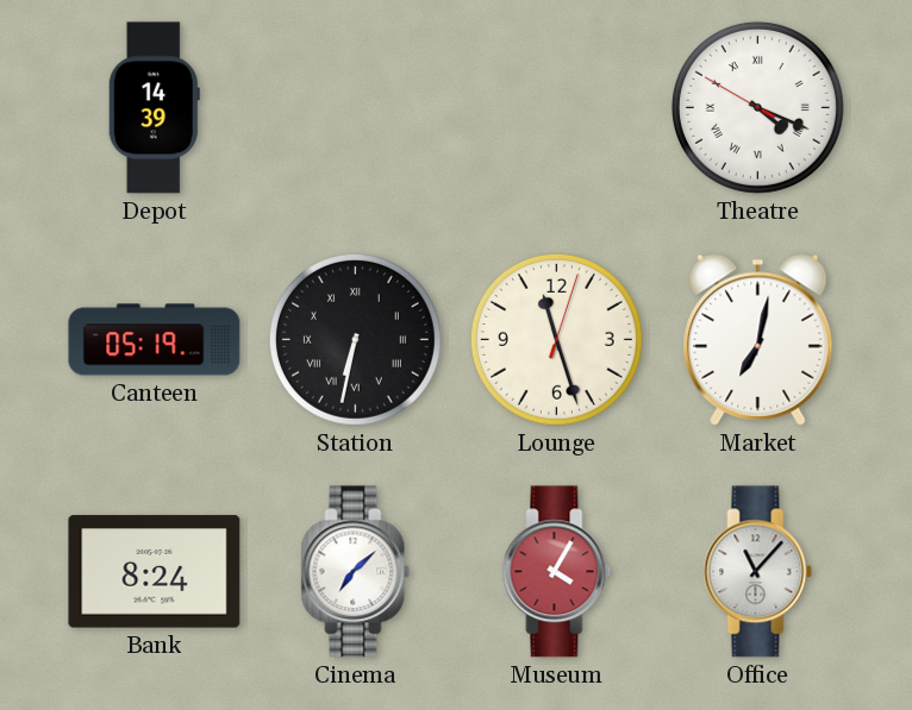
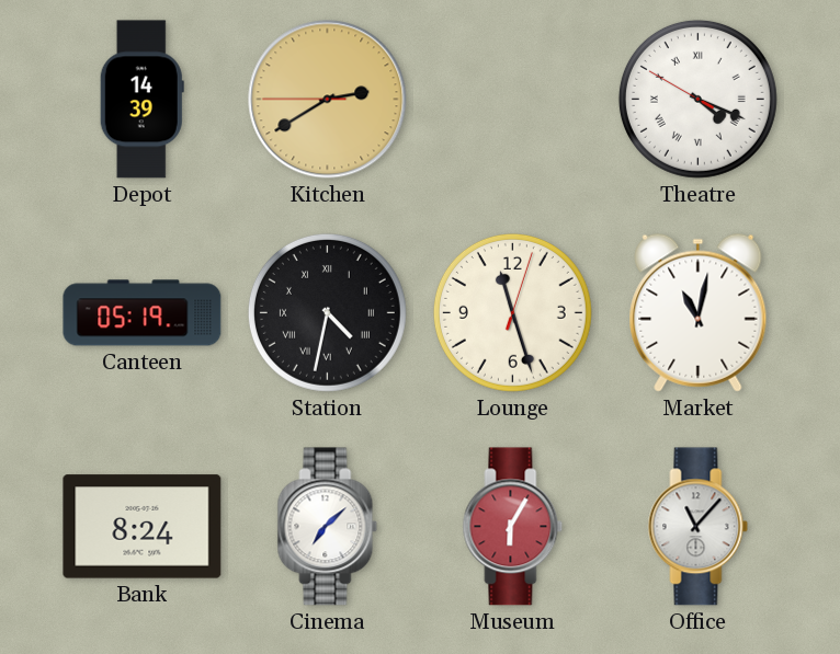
Kitchen: none -> 2:39 (328, 100)
Station: 6:32 -> 4:32 (327, 312)
Market: 7:02 -> 11:02 (699, 312)
Museum: 4:05 -> 6:05 (513, 527)
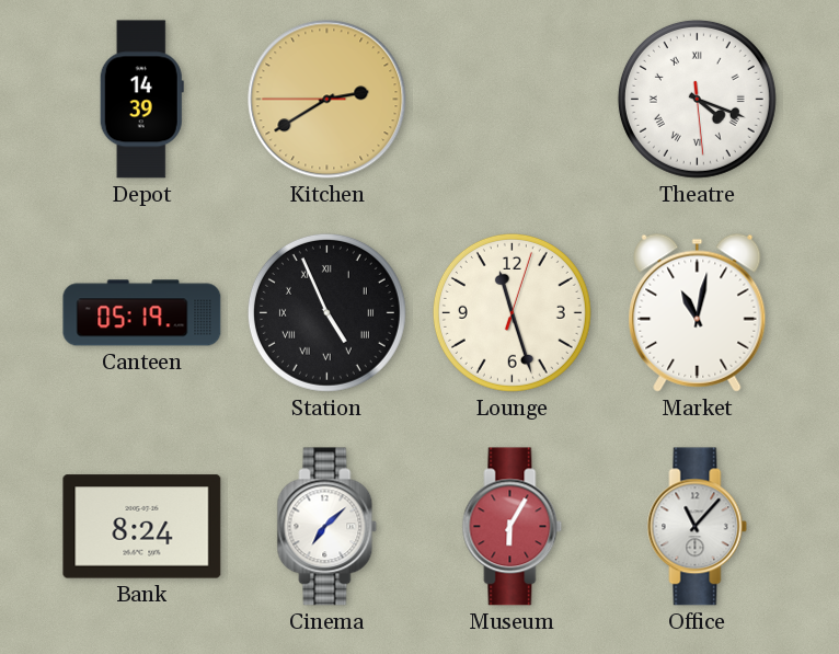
Theatre: 4:18:50 -> 4:18:29 (697, 99)
Station: 4:32 -> 4:56 (326, 312)
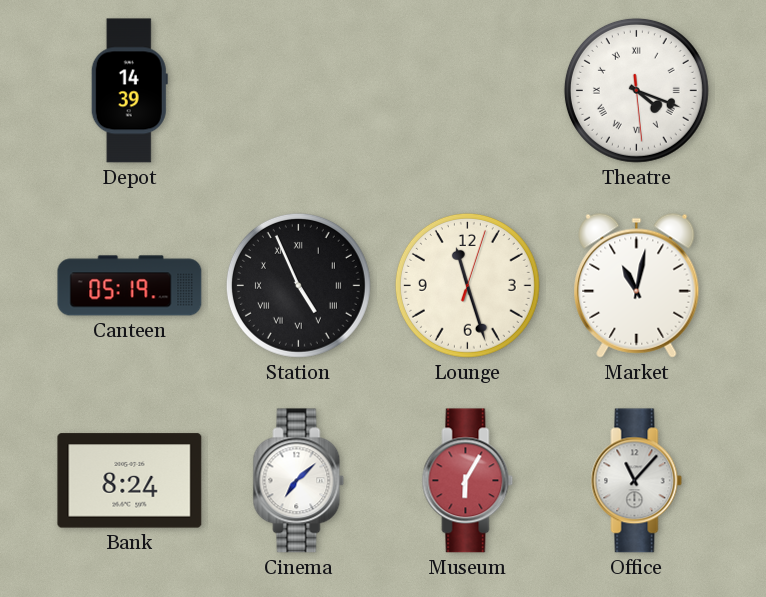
Kitchen: 2:39 -> none (327, 100)
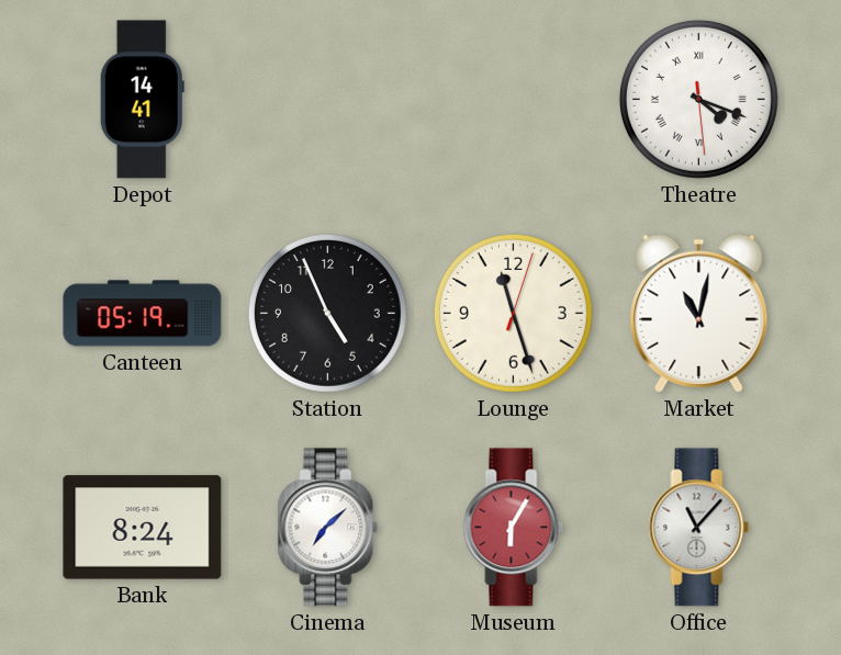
Depot: 14:39 -> 14:41 (142, 100)
Station numerals: Roman -> Arabic (327, 313)
